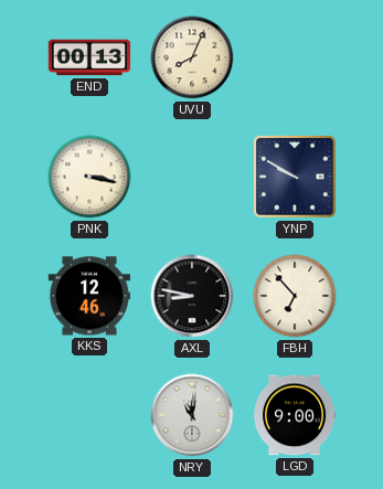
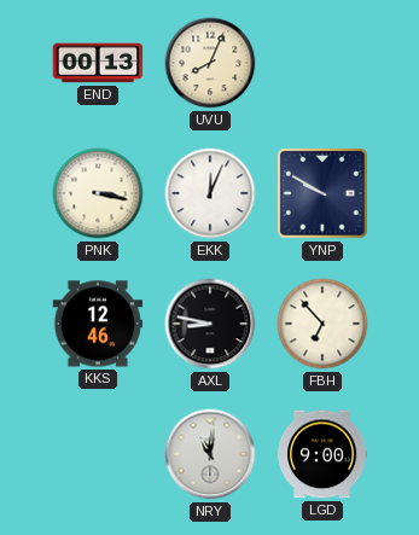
EKK: none -> 12:04 (210, 193)
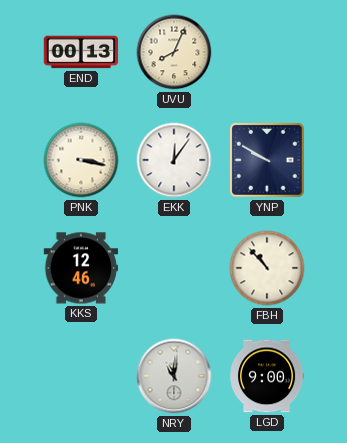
EKK: 12:04 -> 12:06 (174, 160)
AXL: 8:47 -> none (210, 324)
FBH: 6:53 -> 10:53 (267, 268)
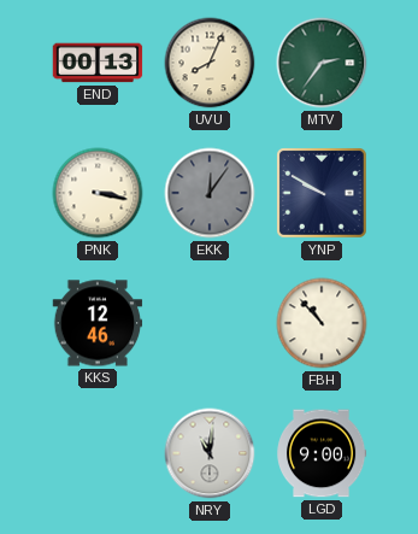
MTV: none -> 2:36 (322, 63)
EKK dial: white -> grey (210, 193)
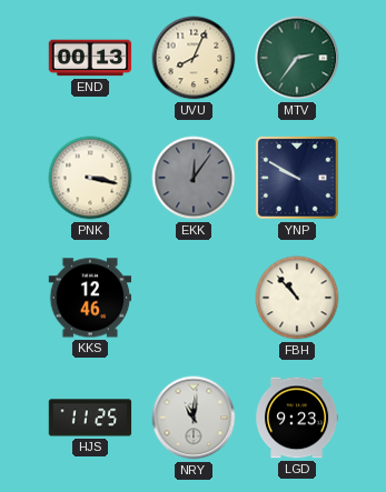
HJS: none -> 11:25 (90, 418)
LGD: 9:00 -> 9:23 (297, 418)
